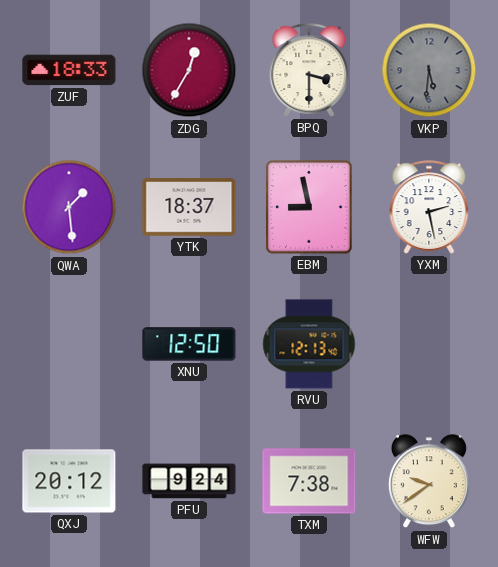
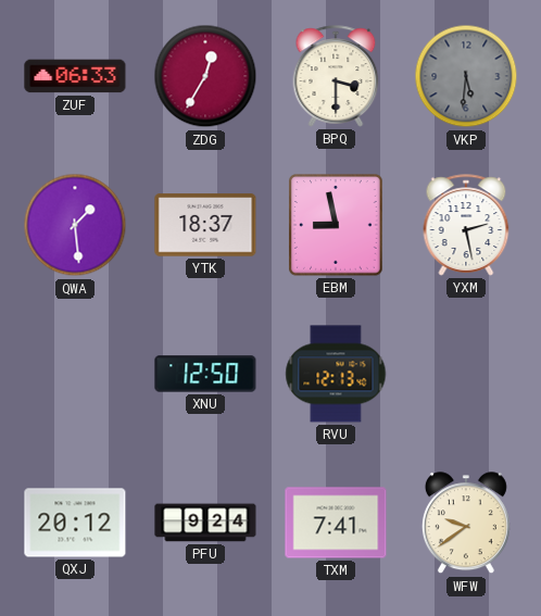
ZUF: 18:33 -> 06:33 (75, 76)
TXM: 7:38 -> 7:41 (336, 523)
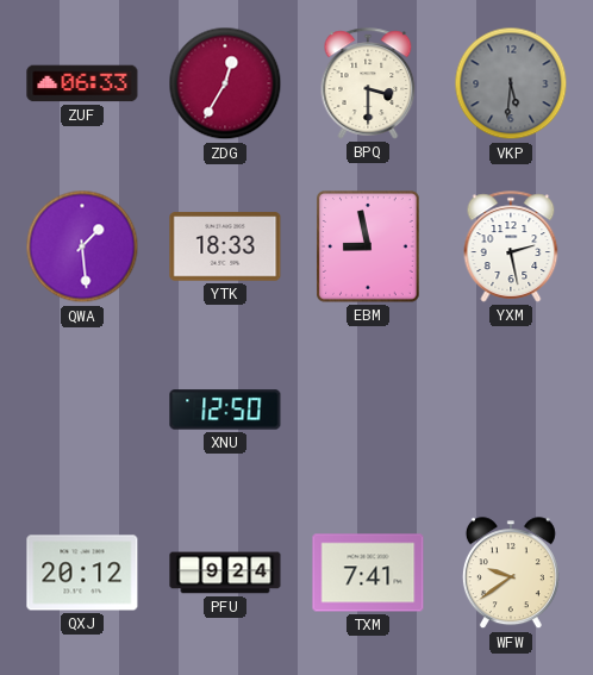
YTK: 18:37 -> 18:33 (225, 246)
RVU: 12:13 -> none (336, 374)
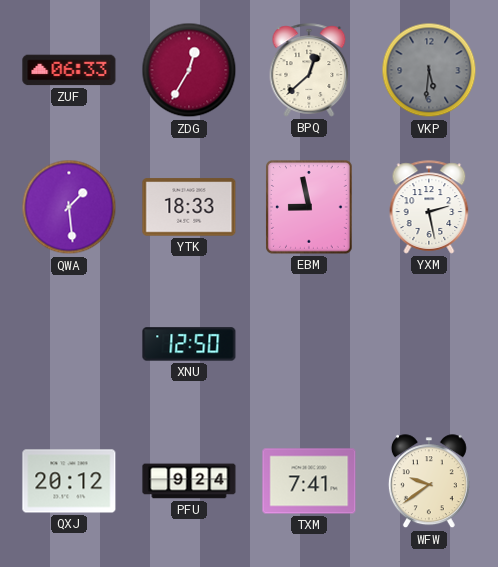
BPQ: 3:30 -> 12:38 (309, 70)
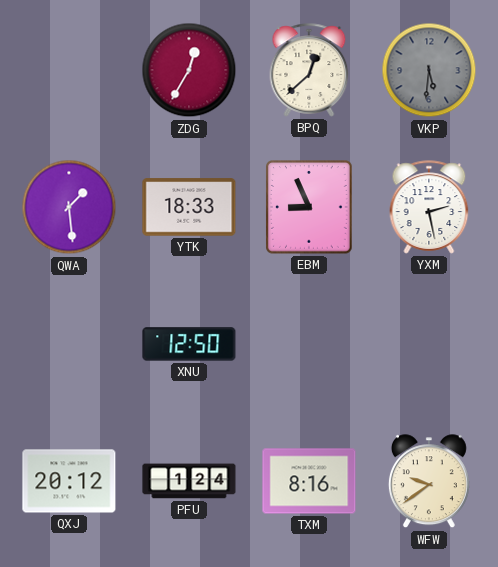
ZUF: 06:33 -> none (69, 70)
EBM: 8:58 -> 8:56 (309, 207)
PFU: 9:24 -> 1:24 (189, 481)
TXM: 7:41 -> 8:16 (309, 481)
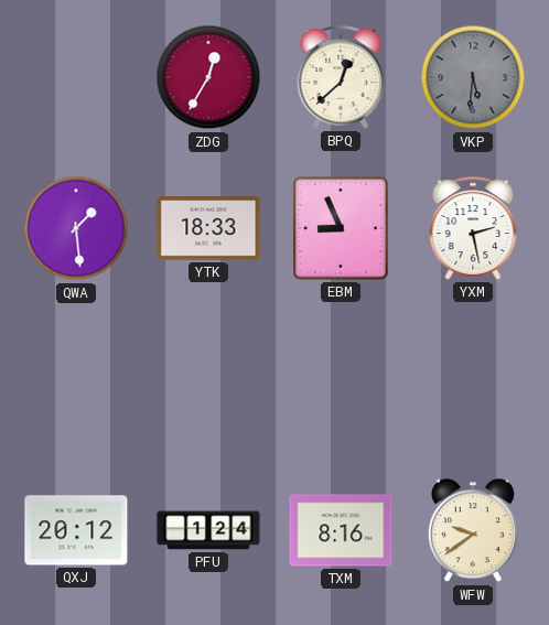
XNU: 12:50 -> none (189, 344)
